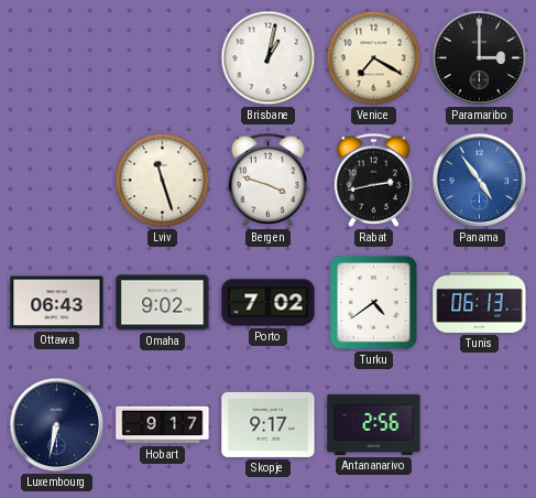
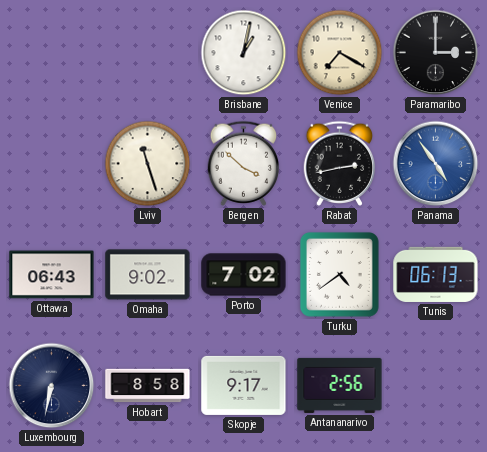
Bergen: 3:48 -> 3:52 (244, 163)
Hobart: 9:17 -> 8:58 (148, 386)
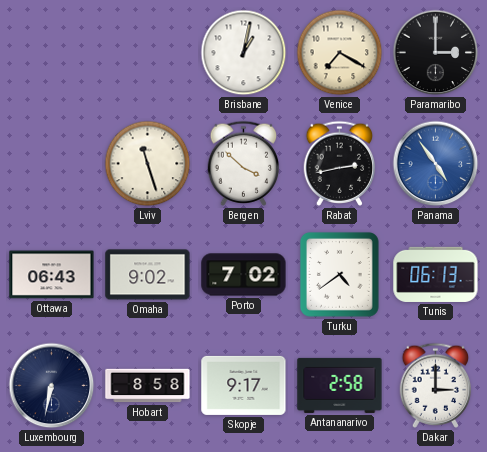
Antananarivo: 2:56 -> 2:58 (340, 385)
Dakar: none -> 3:00 (436, 385)
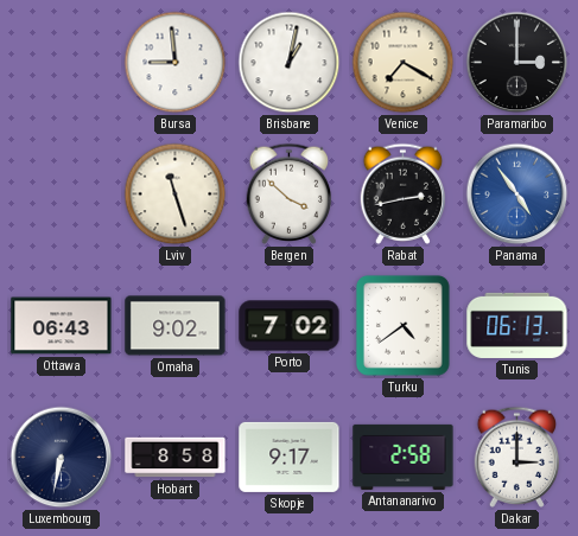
Bursa: none -> 8:59 (176, 63)
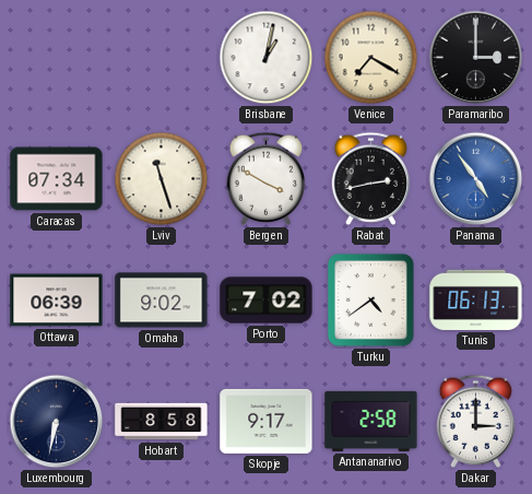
Bursa: 8:59 -> none (176, 63)
Caracas: none -> 07:34 (57, 179)
Bergen: 3:52 -> 3:50 (267, 178)
Ottawa: 06:43 -> 06:39 (57, 301)
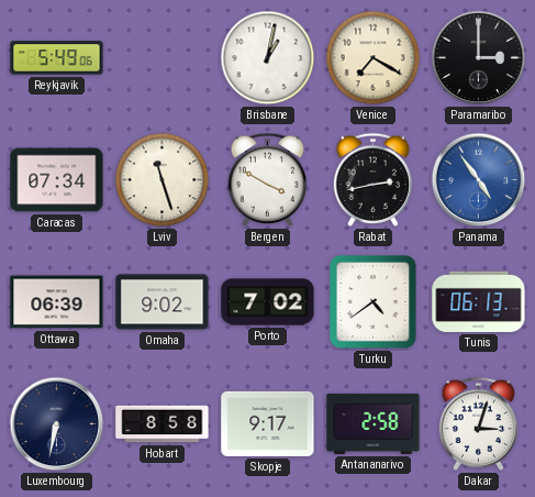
Reykjavik: none -> 5:49 (57, 58)
Dakar: 3:00 -> 3:03 (479, 423)
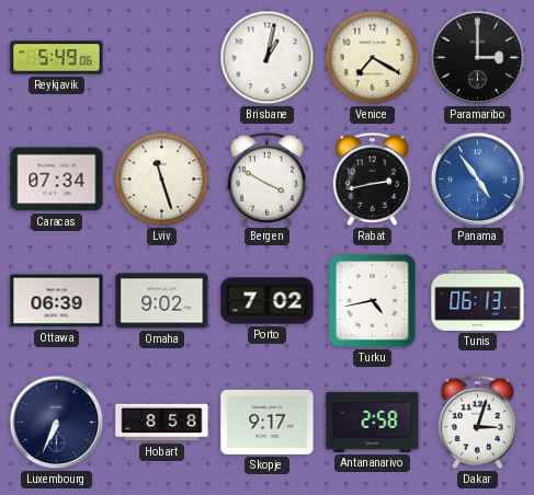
Turku: 4:39 -> 4:43 (372, 300)
Luxembourg: 6:32 -> 6:34 (57, 423)
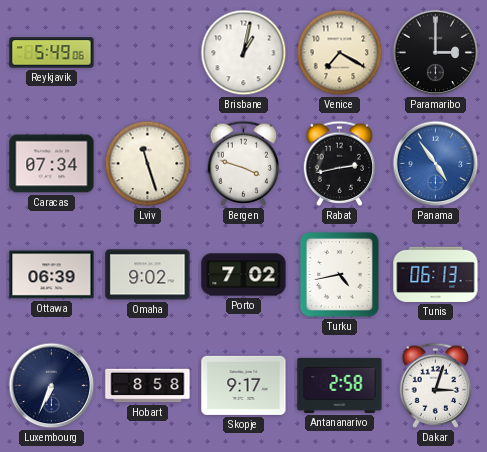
Bergen: 3:50 -> 3:48 (244, 163)
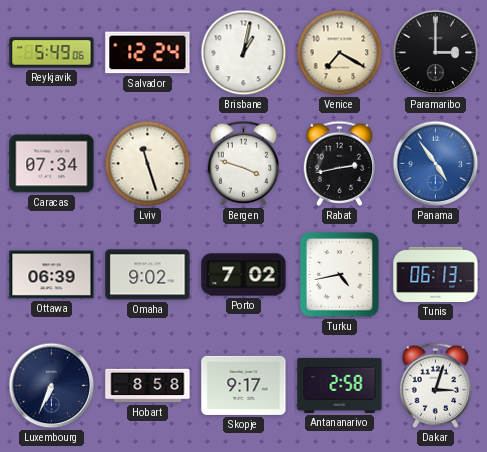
Salvador: none -> 12:24 (148, 53)
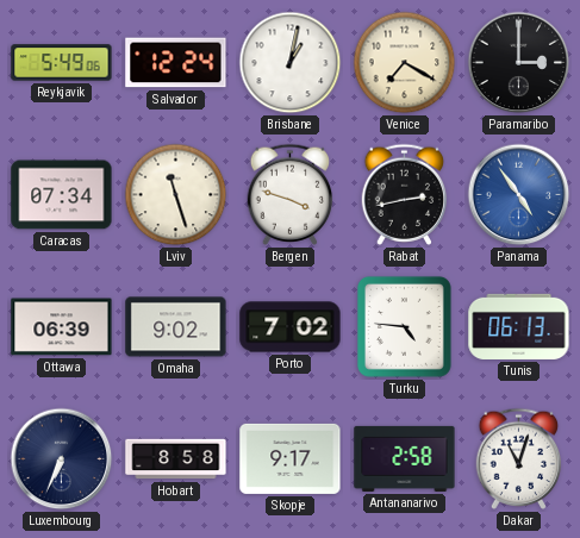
Turku: 4:43 -> 4:46 (404, 326)
Dakar: 3:03 -> 11:03 (519, 458)
